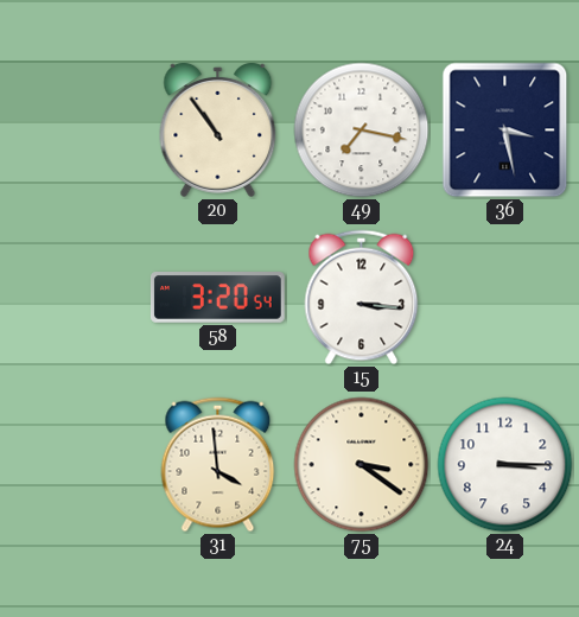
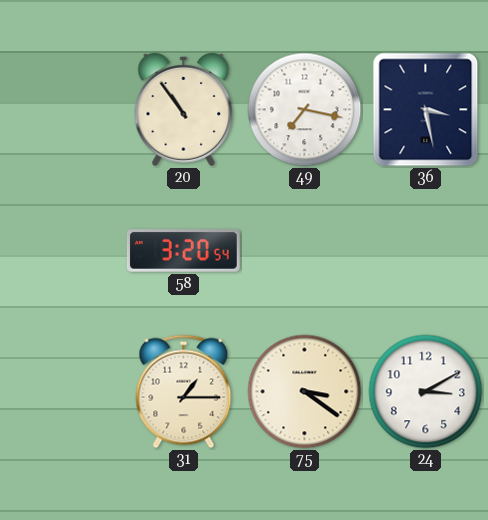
15: 3:16 -> none (362, 298)
31: 3:59 -> 1:15 (184, 392)
24: 3:15 -> 3:10 (426, 392)
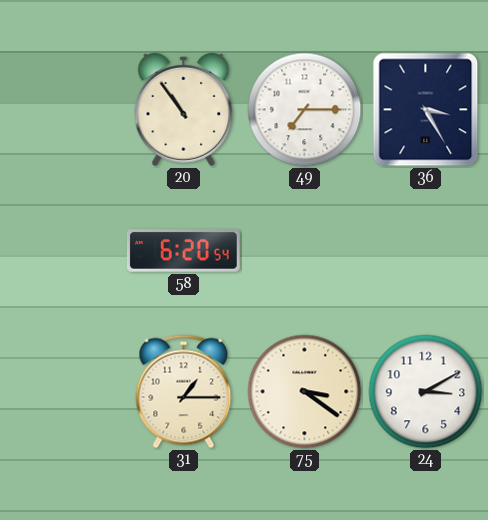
49: 7:17 -> 7:15 (305, 110)
36: 3:28 -> 3:25 (426, 110)
58: 3:20 -> 6:20 (183, 251)
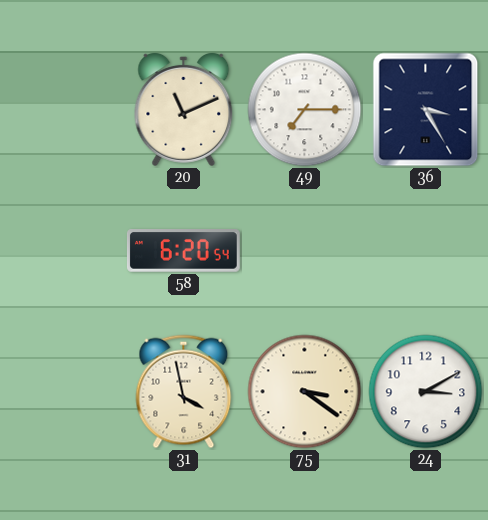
20: 10:54 -> 11:11 (184, 109)
31: 1:15 -> 3:58 (184, 392)
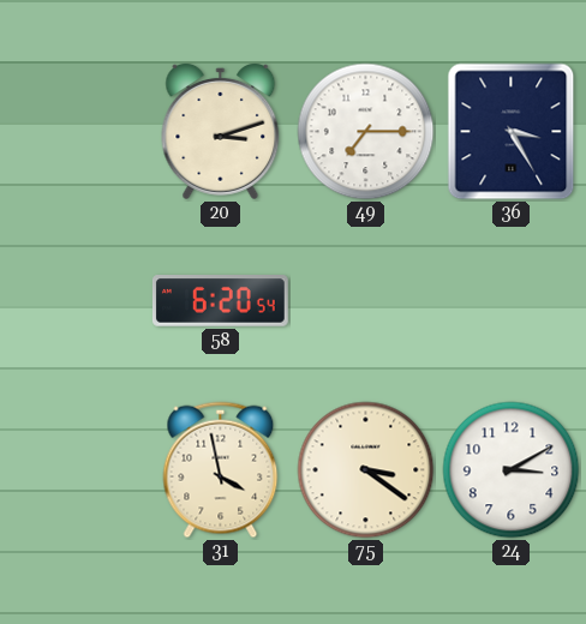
20: 11:11 -> 3:12 (221, 131)
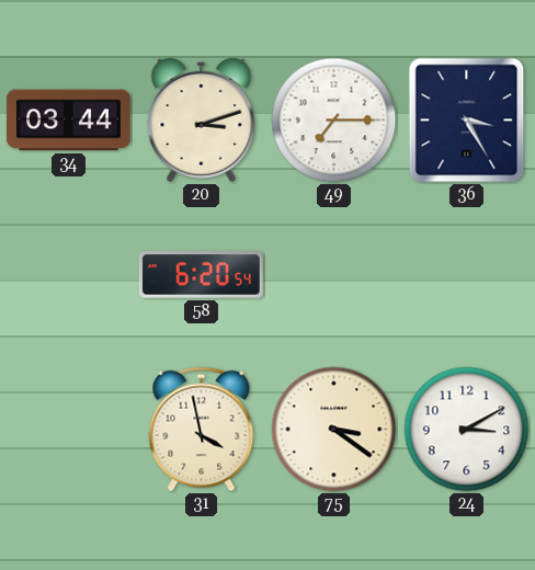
34: none -> 03:44 (68, 121)
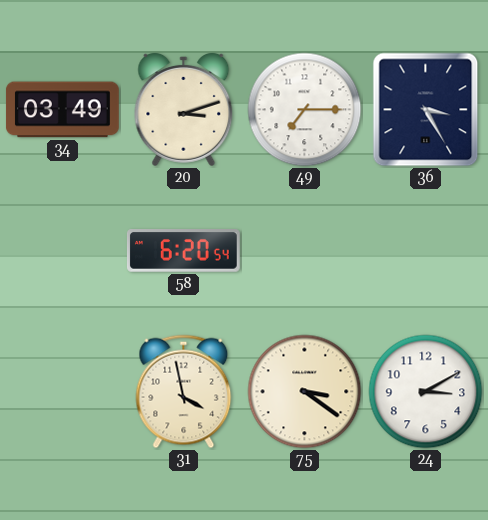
34: 03:44 -> 03:49 (62, 110)
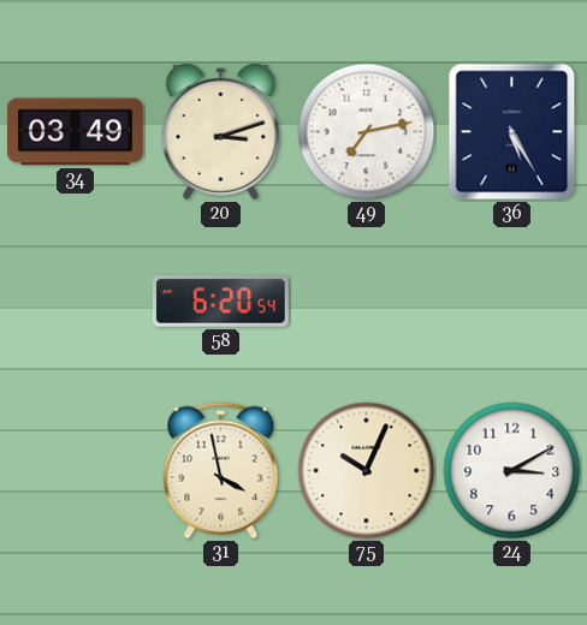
49: 7:15 -> 7:13 (367, 132)
36: 3:25 -> 5:25 (512, 132)
75: 3:21 -> 10:04 (367, 471)
